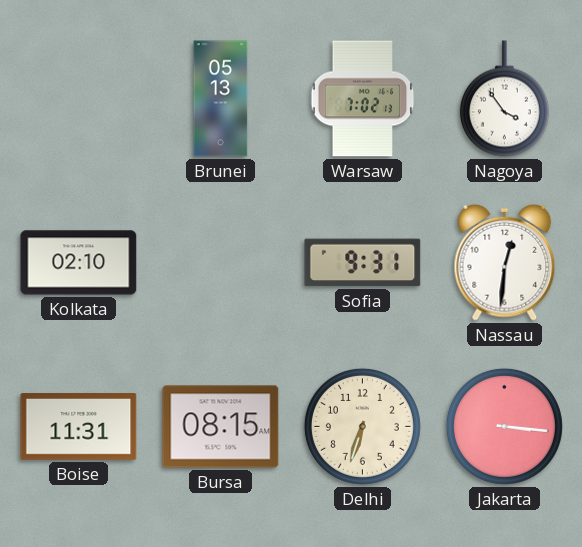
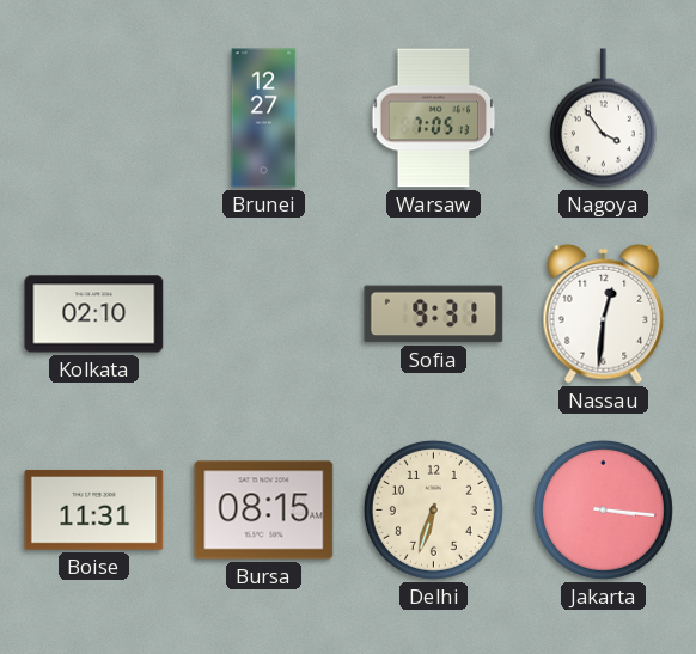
Brunei: 05:13 -> 12:27 (264, 118)
Warsaw: 7:02 -> 7:05 (434, 118)
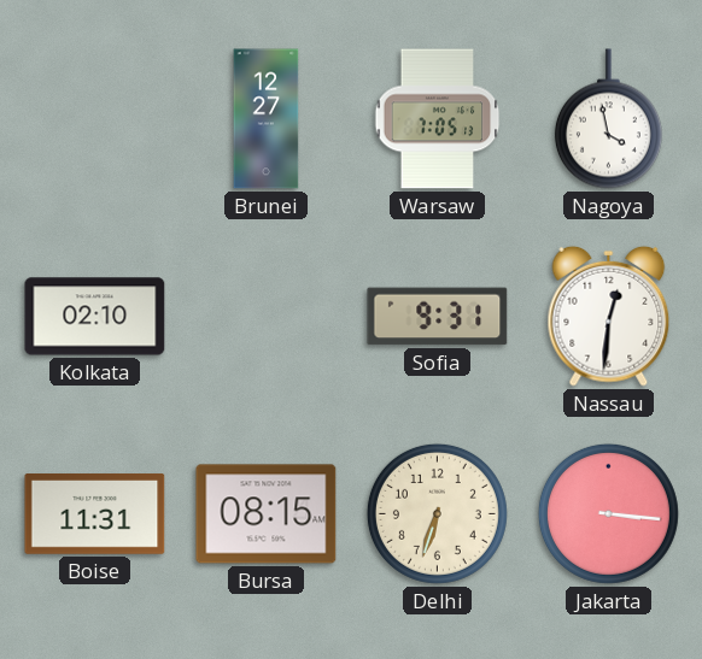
Nagoya: 3:54 -> 3:58 (608, 119)
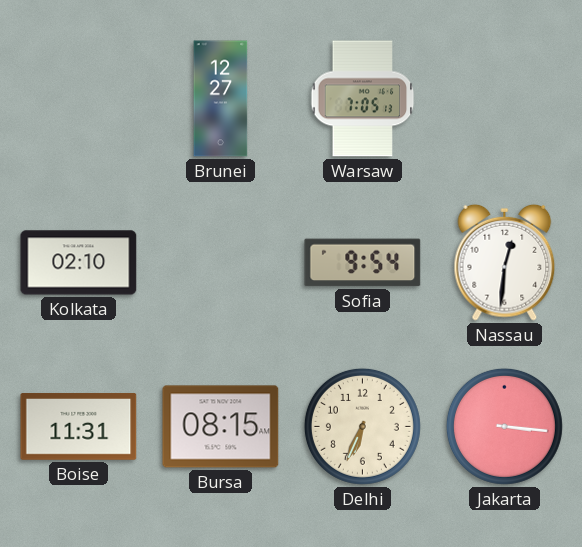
Nagoya: 3:58 -> none (608, 119)
Sofia: 9:31 -> 9:54 (363, 263)
Delhi: 6:33 -> 6:34 (362, 426)
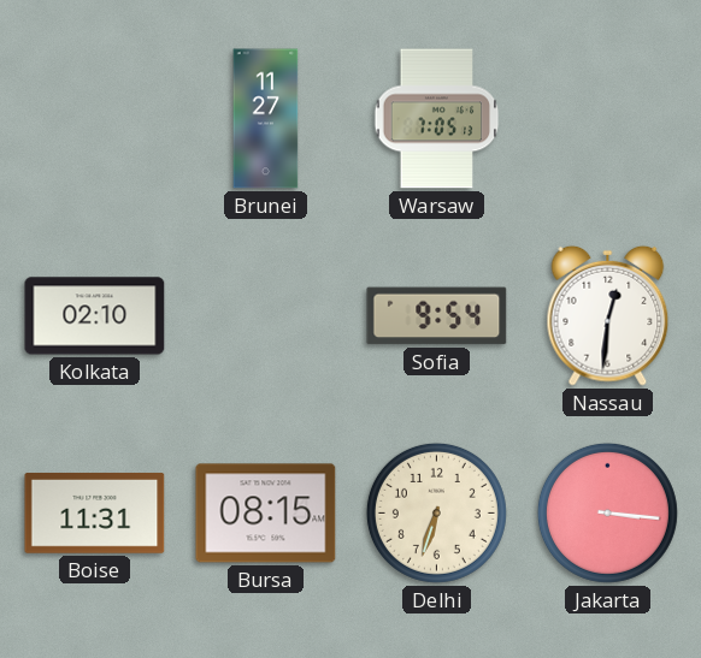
Brunei: 12:27 -> 11:27 (266, 119)
Delhi: 6:34 -> 6:33 (436, 512)
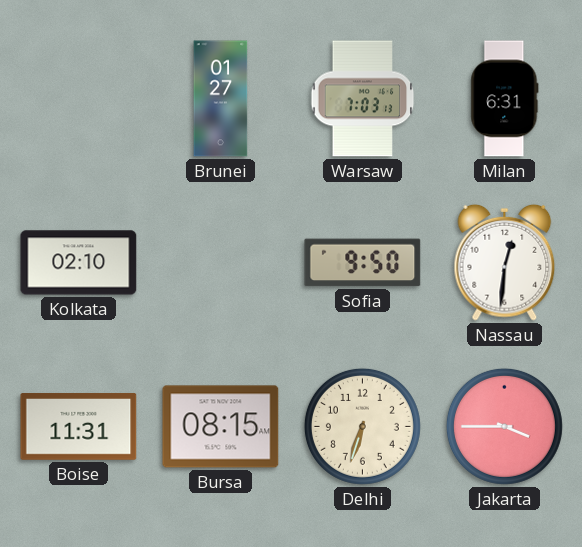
Brunei: 11:27 -> 01:27 (221, 99)
Warsaw: 7:05 -> 7:03 (363, 99)
Milan: none -> 6:31 (505, 99)
Sofia: 9:54 -> 9:50 (363, 263)
Jakarta: 3:16 -> 3:45 (504, 426)
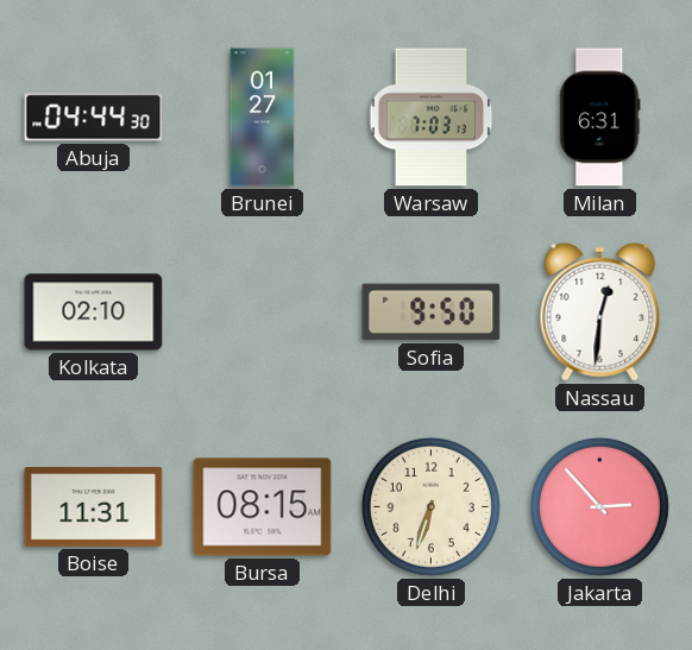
Abuja: none -> 04:44 (94, 118)
Jakarta: 3:45 -> 2:53 (599, 506)
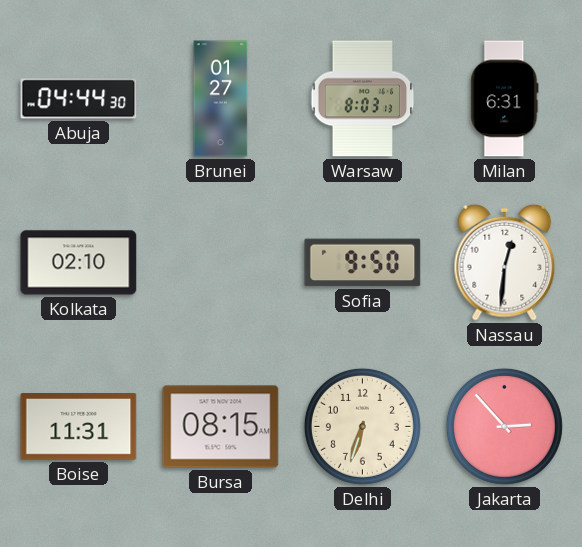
Warsaw: 7:03 -> 8:03 (363, 99)
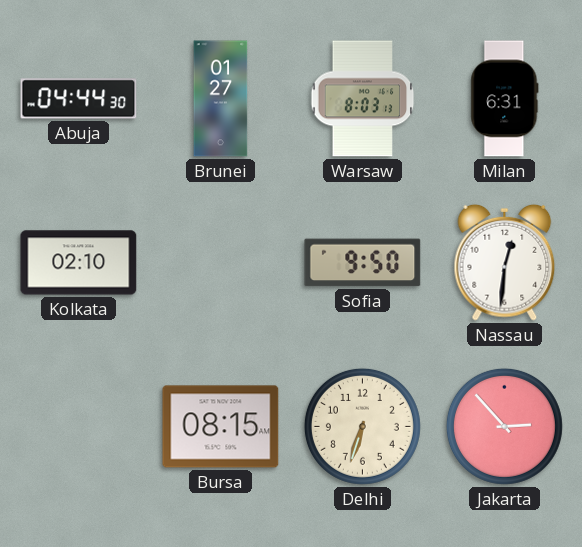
Boise: 11:31 -> none (79, 427)
